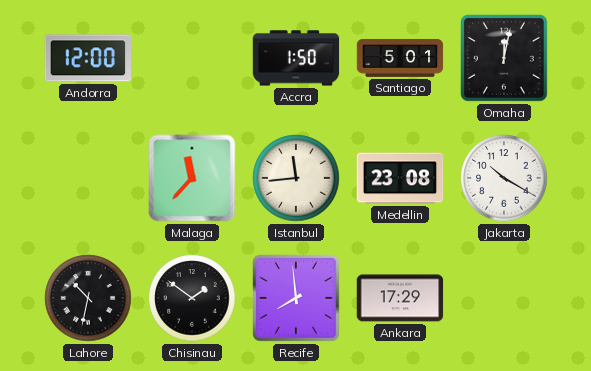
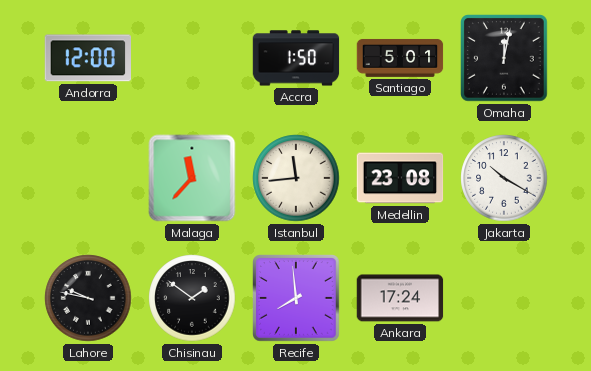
Lahore: 10:32 -> 9:47 (88, 298)
Ankara: 17:29 -> 17:24 (400, 298)
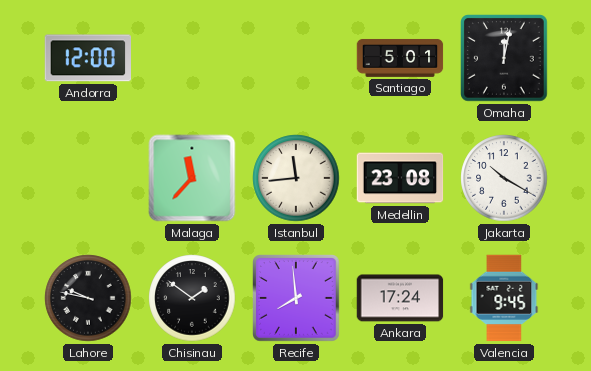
Accra: 1:50 -> none (296, 58)
Valencia: none -> 9:45 (504, 298)
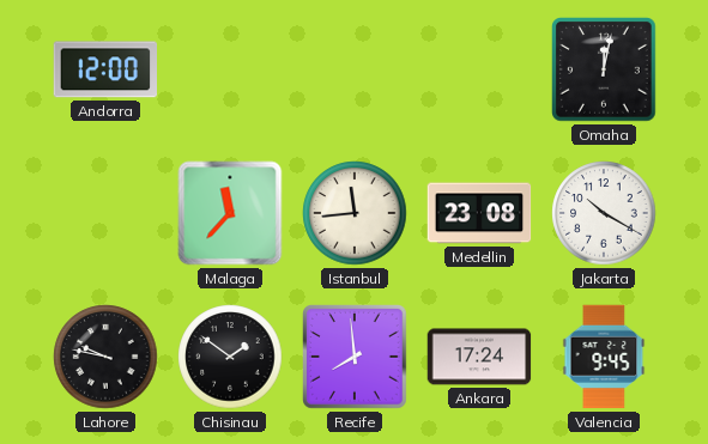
Santiago: 5:01 -> none (400, 58)
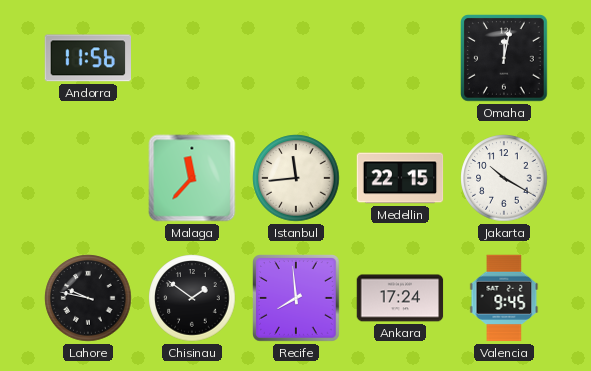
Andorra: 12:00 -> 11:56 (87, 58)
Medellin: 23:08 -> 22:15 (400, 178)
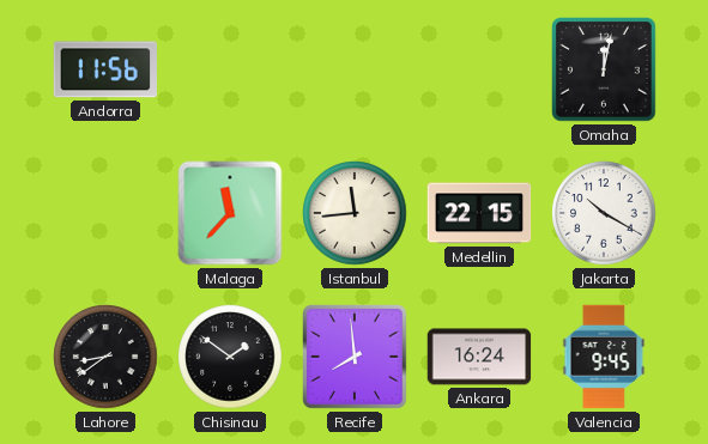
Lahore: 9:47 -> 8:39 (105, 357)
Ankara: 17:24 -> 16:24 (479, 357)
